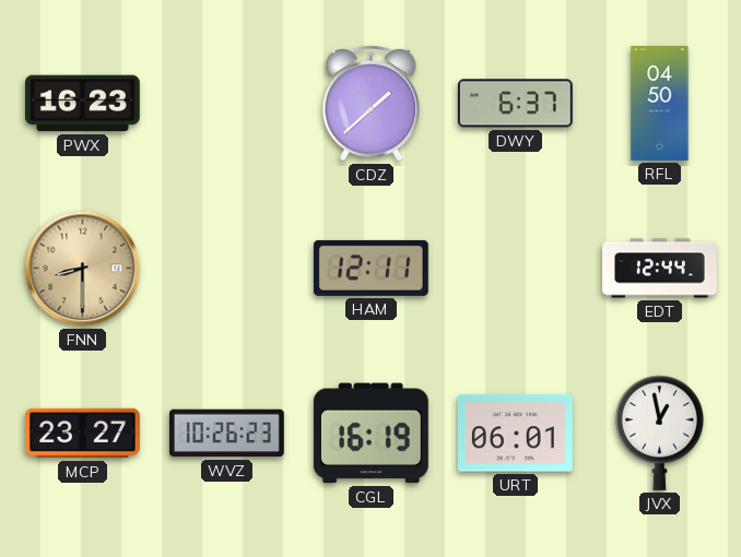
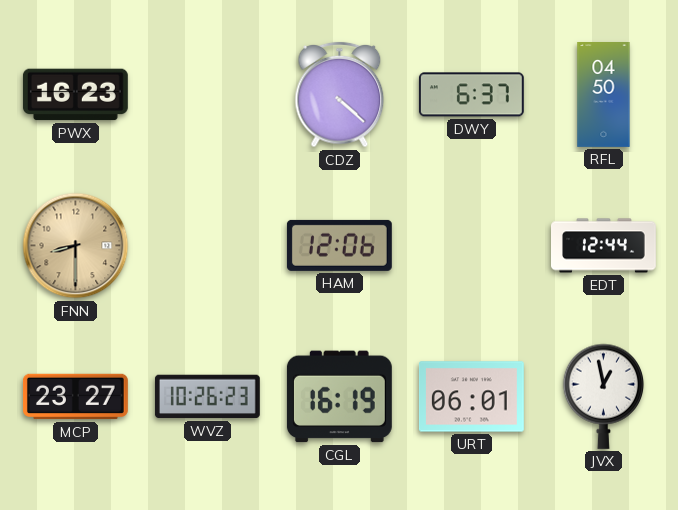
CDZ: 1:38 -> 4:22 (340, 95)
HAM: 12:11 -> 12:06 (339, 245)
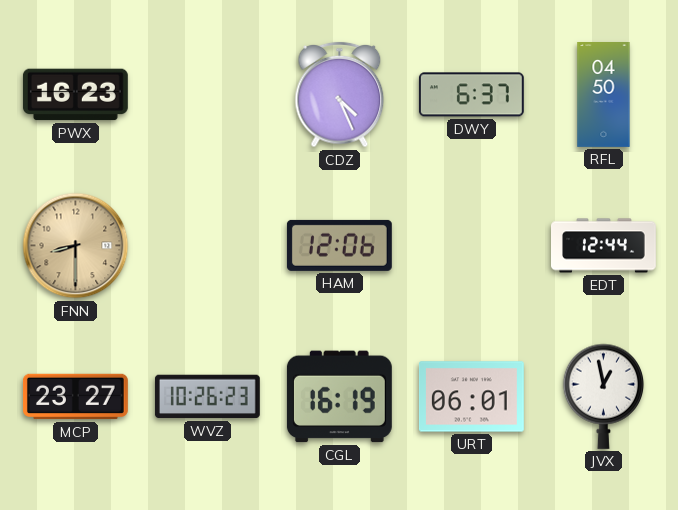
CDZ: 4:22 -> 4:26 (340, 95)
